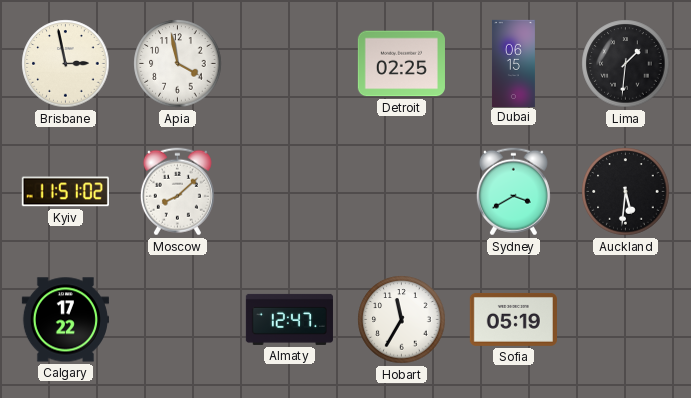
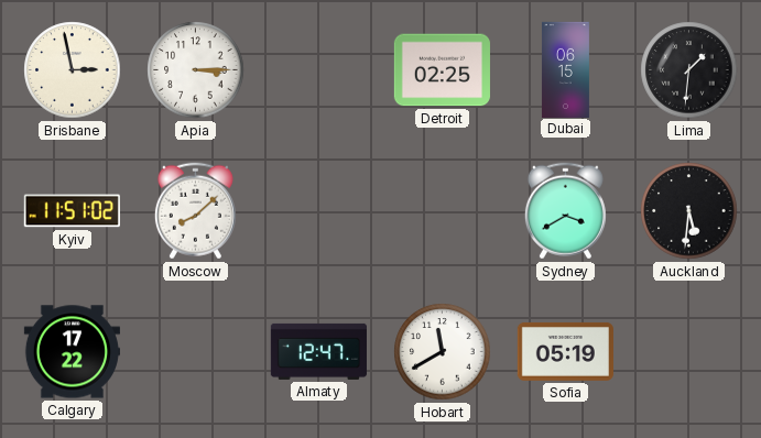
Apia: 3:58 -> 3:15 (196, 70)
Hobart: 11:35 -> 11:40 (443, 352)
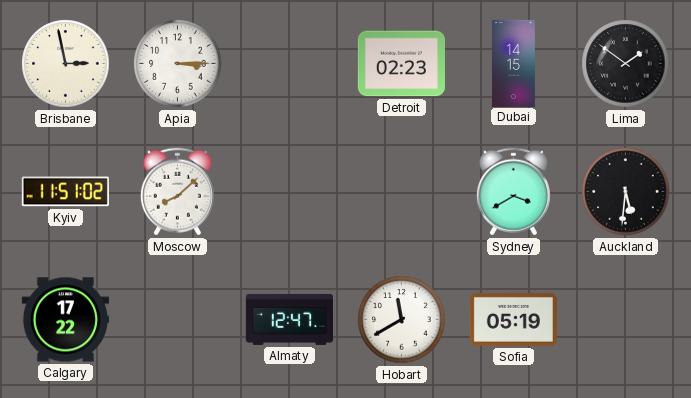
Detroit: 02:25 -> 02:23 (401, 64)
Dubai: 06:15 -> 14:15 (513, 63)
Lima: 1:31 -> 1:51 (626, 64)
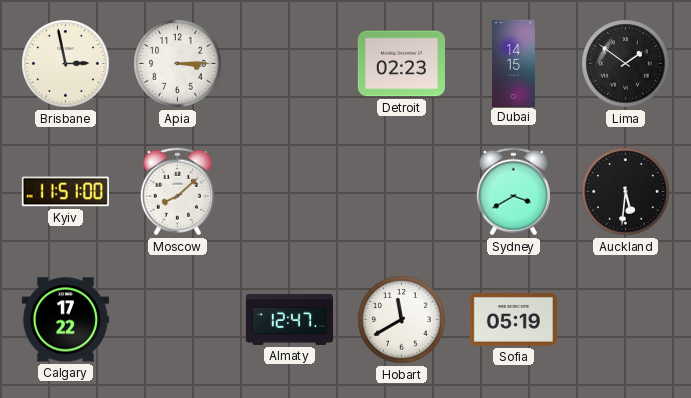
Kyiv: 11:51:02 -> 11:51:00 (65, 192)
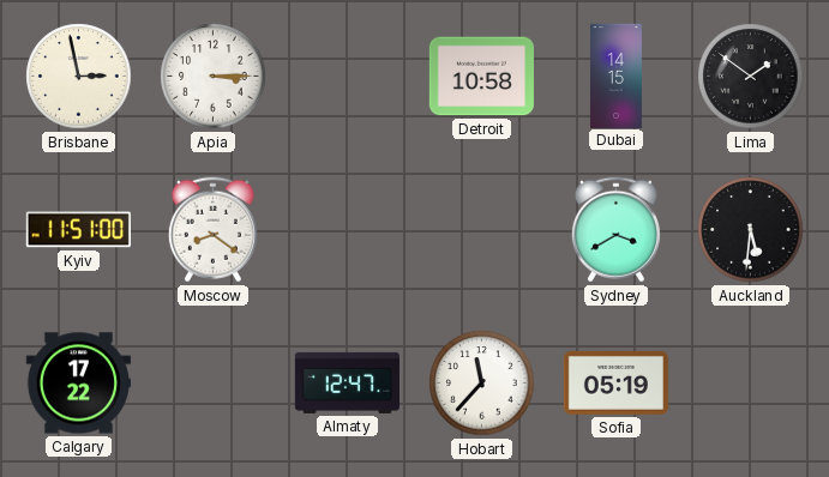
Detroit: 02:23 -> 10:58 (481, 77)
Moscow: 8:08 -> 8:21 (212, 230)
Hobart: 11:40 -> 11:37 (482, 384)
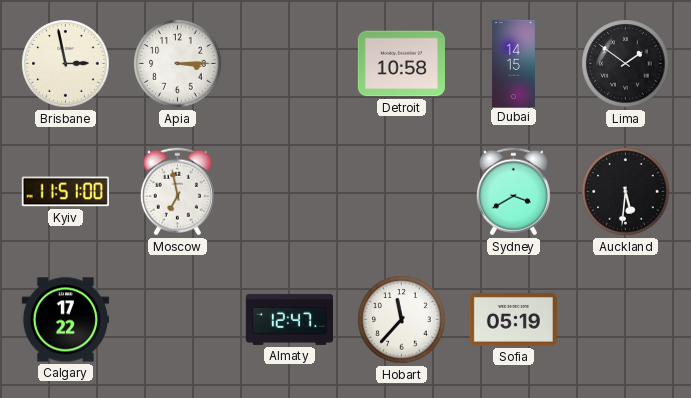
Moscow: 8:21 -> 6:58 (177, 192)
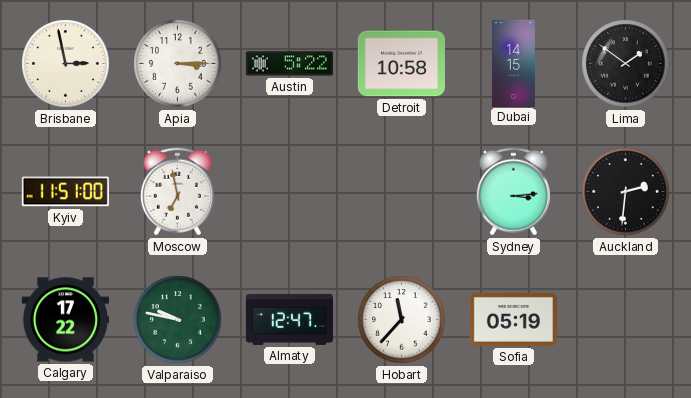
Austin: none -> 5:22 (289, 64)
Sydney: 3:40 -> 3:14 (513, 192)
Auckland: 5:31 -> 2:31 (626, 192)
Valparaiso: none -> 9:47 (178, 320)
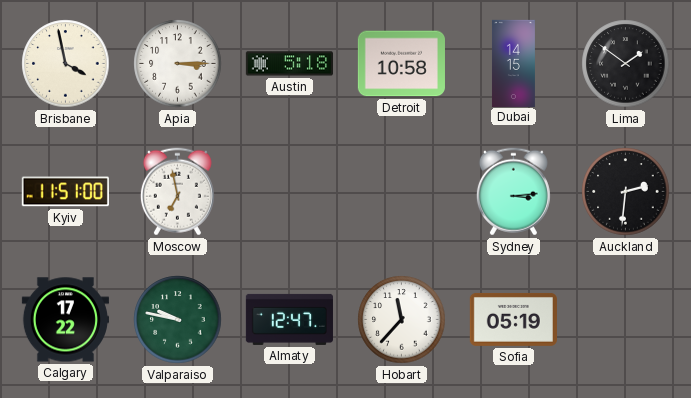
Brisbane: 2:58 -> 3:58 (66, 64)
Austin: 5:22 -> 5:18 (289, 64)
